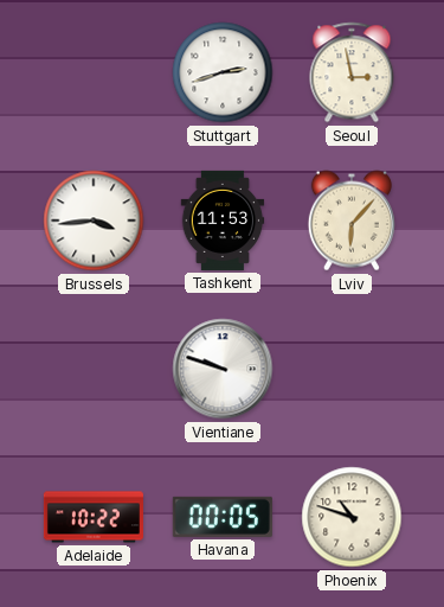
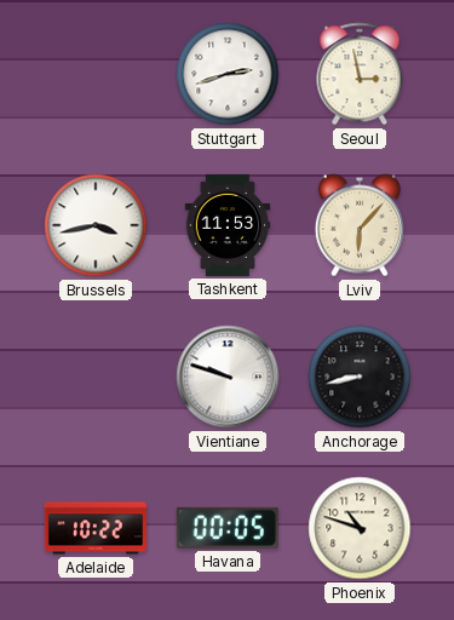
Brussels: 3:44 -> 3:43 (96, 225)
Anchorage: none -> 8:43 (360, 377)
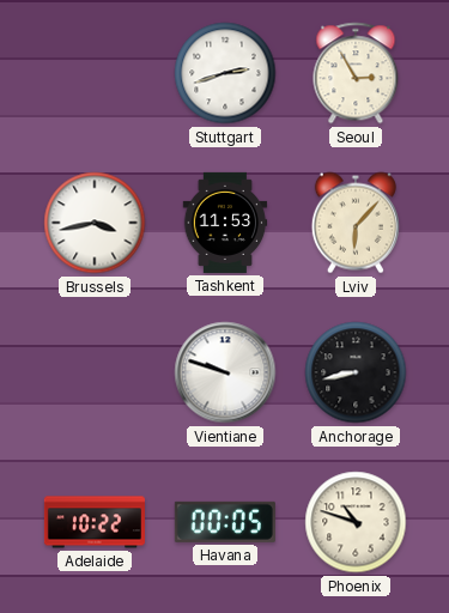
Seoul: 2:58 -> 2:55 (356, 73)
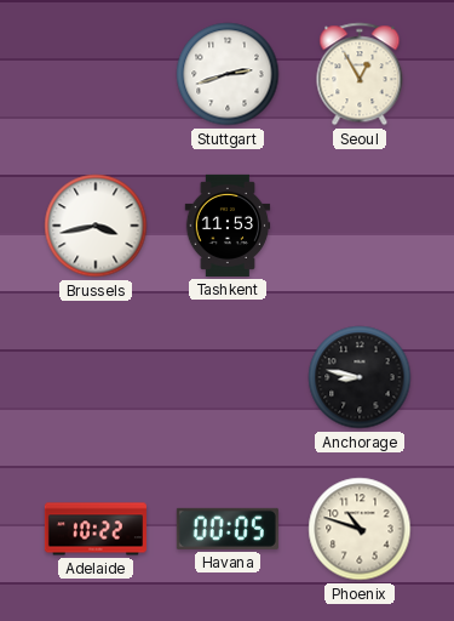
Seoul: 2:55 -> 12:55 (360, 74)
Lviv: 6:07 -> none (356, 223)
Vientiane: 9:48 -> none (225, 372)
Anchorage: 8:43 -> 8:47 (360, 377)
